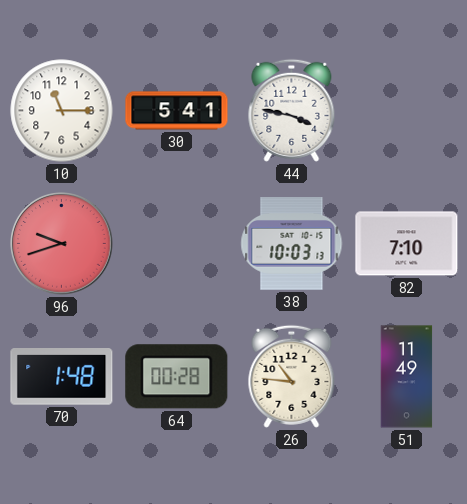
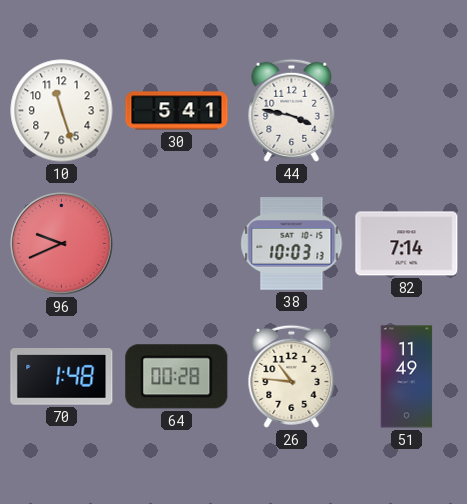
10: 11:15 -> 11:27 (62, 111)
96: 9:42 -> 9:41 (62, 244)
82: 7:10 -> 7:14 (407, 244)
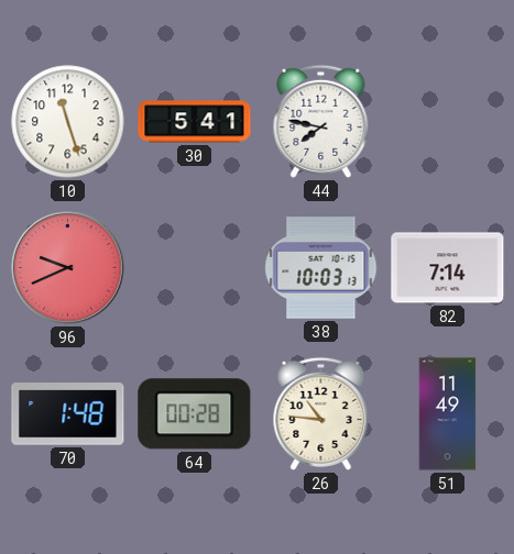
44: 3:47 -> 7:47 (321, 121)
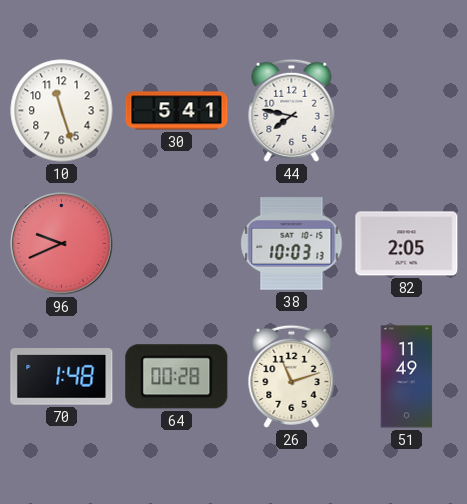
82: 7:14 -> 2:05 (407, 244)
26: 10:46 -> 11:12 (292, 376)
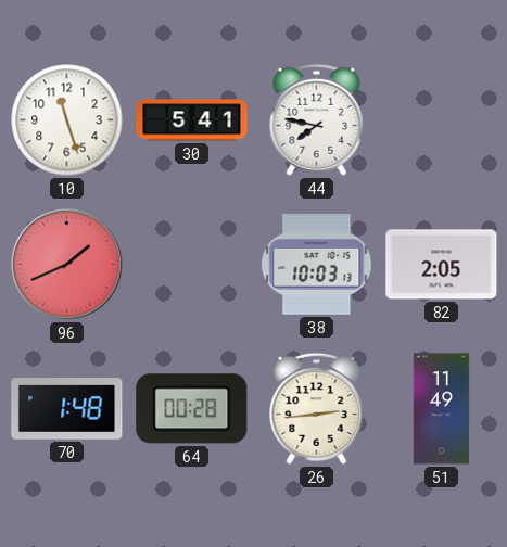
96: 9:41 -> 1:41 (67, 265)
26: 11:12 -> 2:44 (317, 408)
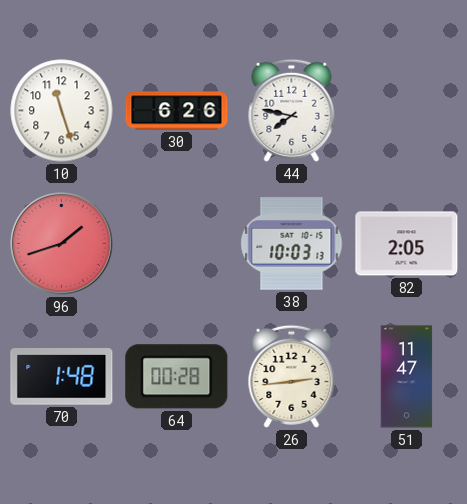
30: 5:41 -> 6:26 (177, 111)
96: 1:41 -> 1:42 (62, 244)
51: 11:49 -> 11:47 (407, 377)
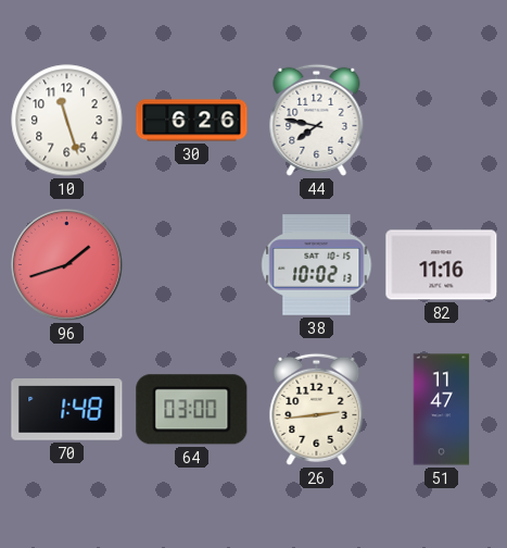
38: 10:03 -> 10:02 (317, 265)
82: 2:05 -> 11:16 (442, 265)
64: 00:28 -> 03:00 (192, 410)
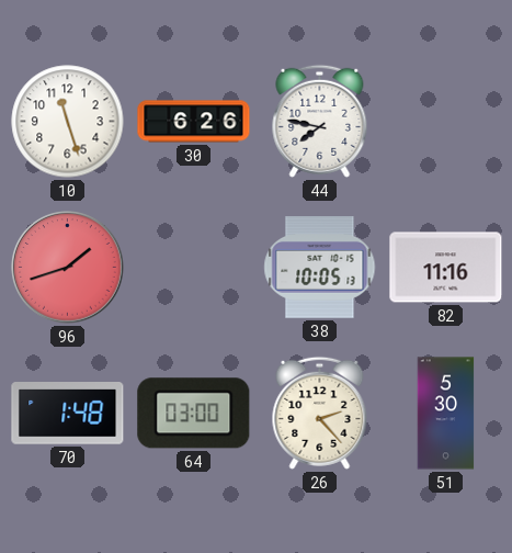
38: 10:02 -> 10:05 (320, 268)
26: 2:44 -> 2:23 (320, 413)
51: 11:47 -> 5:30 (446, 414)
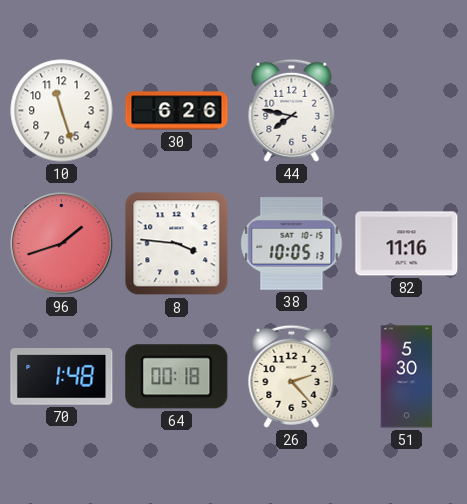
8: none -> 3:46 (177, 244)
64: 03:00 -> 00:18 (177, 377)
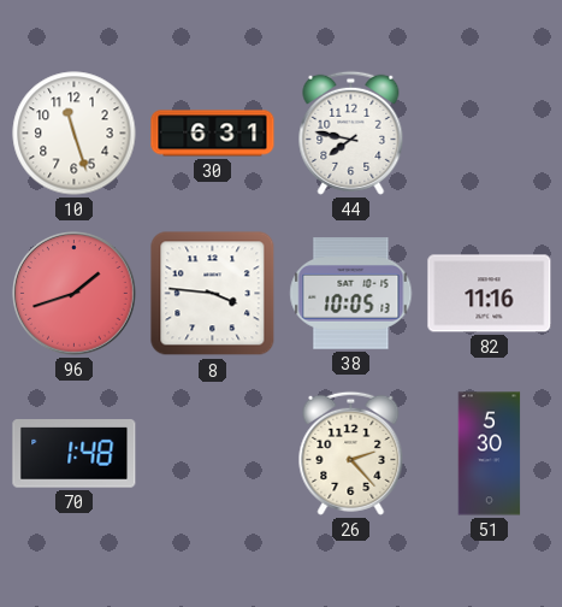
30: 6:26 -> 6:31 (213, 134)
64: 00:18 -> none (177, 377)
